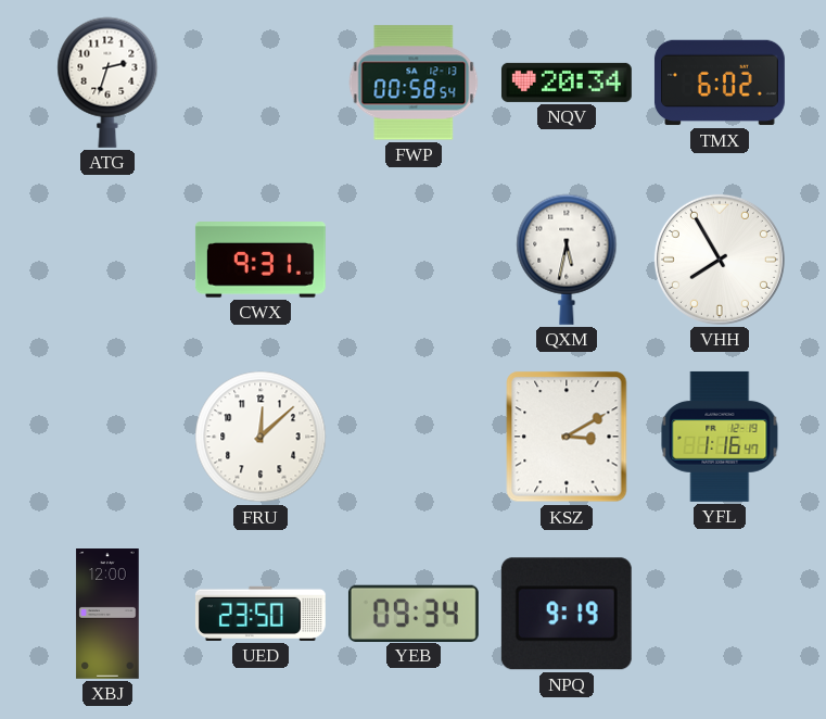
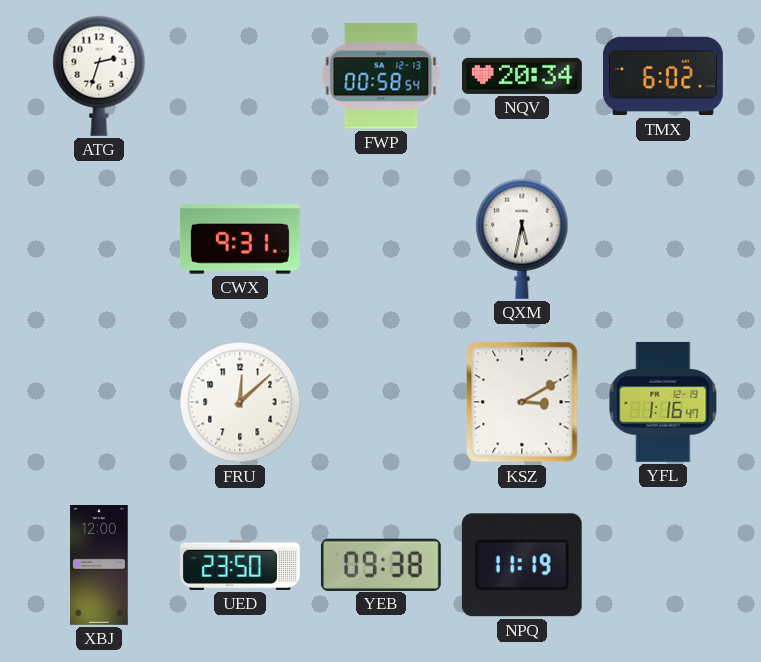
VHH: 7:55 -> none (720, 260)
YEB: 09:34 -> 09:38 (381, 564)
NPQ: 9:19 -> 11:19 (522, 565)
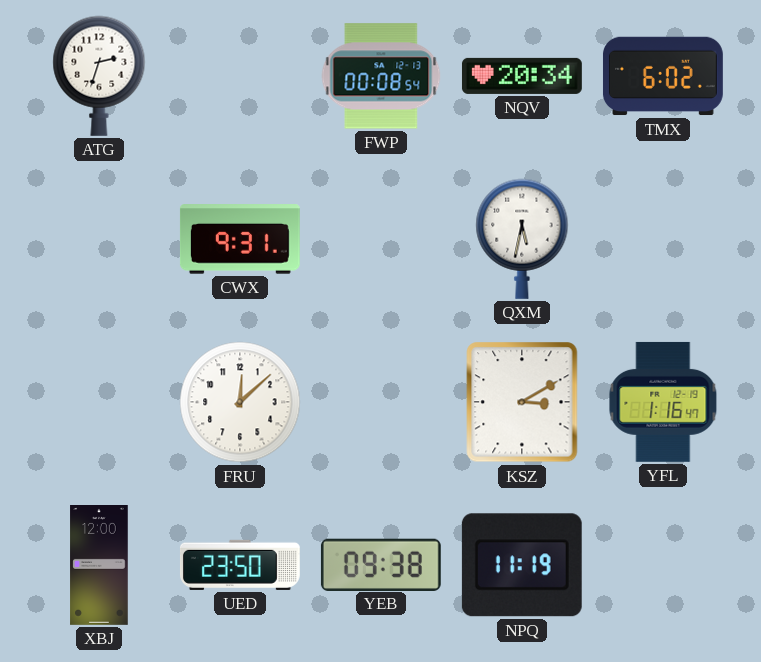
FWP: 00:58 -> 00:08 (381, 76)
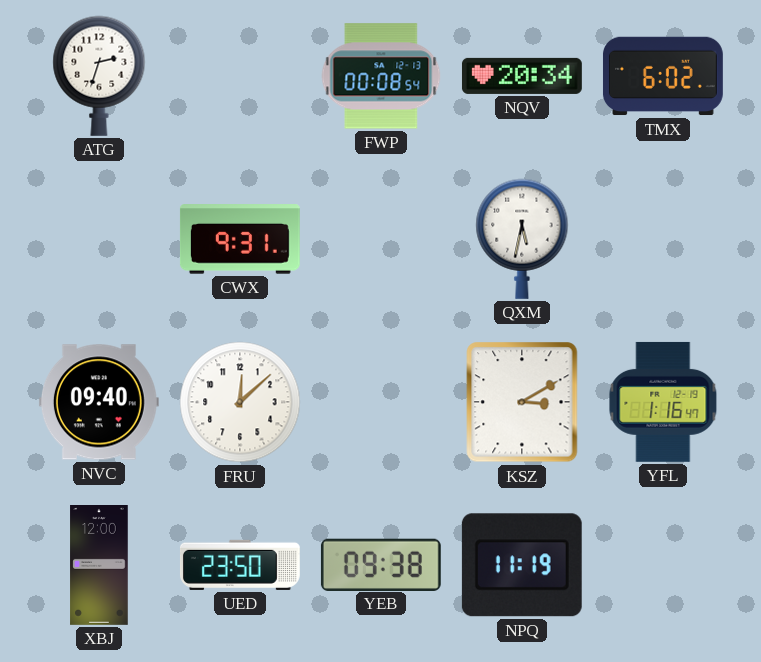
NVC: none -> 09:40 (99, 402)
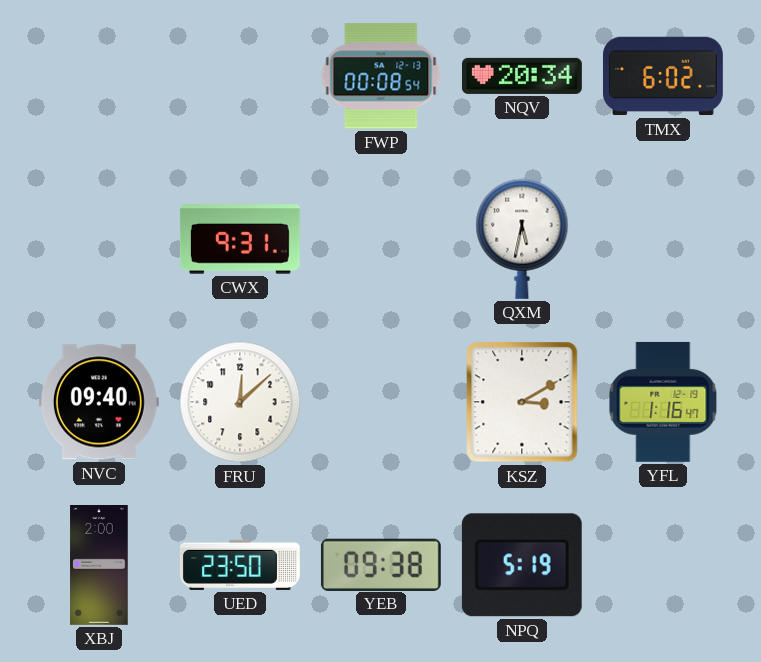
ATG: 2:33 -> none (99, 76)
XBJ: 12:00 -> 2:00 (99, 566)
NPQ: 11:19 -> 5:19 (522, 565)
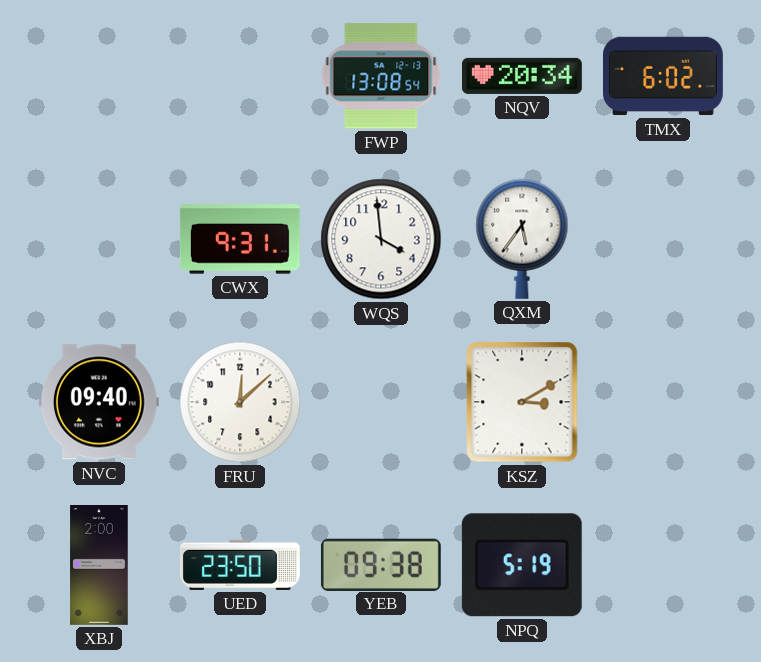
FWP: 00:08 -> 13:08 (381, 76)
WQS: none -> 3:59 (381, 239)
QXM: 5:32 -> 5:36 (522, 239)
YFL: 1:16 -> none (663, 402)
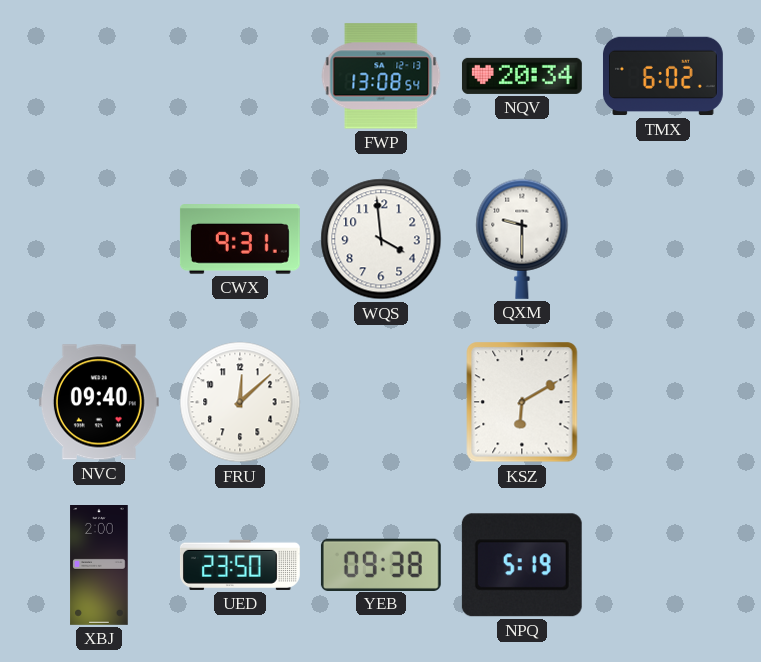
QXM: 5:36 -> 9:30 (522, 239)
KSZ: 3:10 -> 6:10 (522, 402)
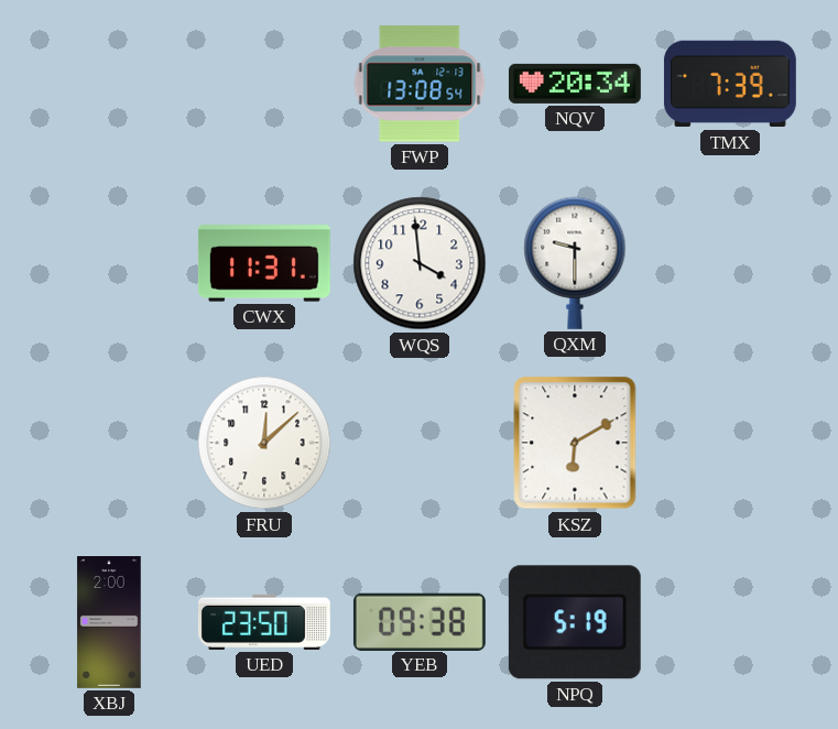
TMX: 6:02 -> 7:39 (730, 84)
CWX: 9:31 -> 11:31 (264, 263)
NVC: 09:40 -> none (99, 402)
